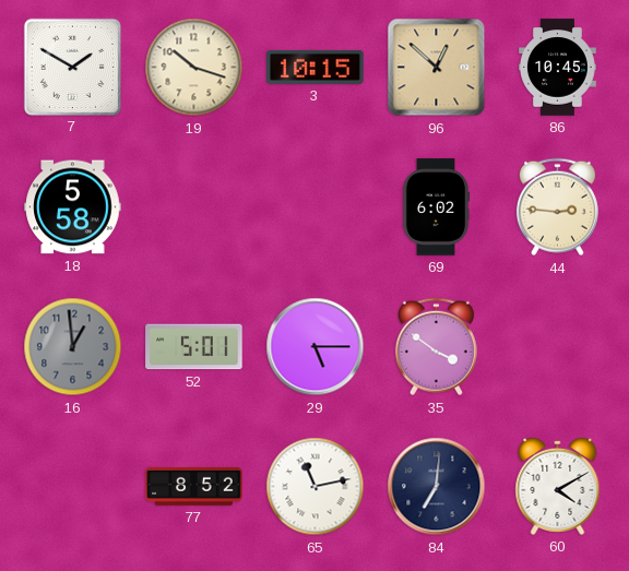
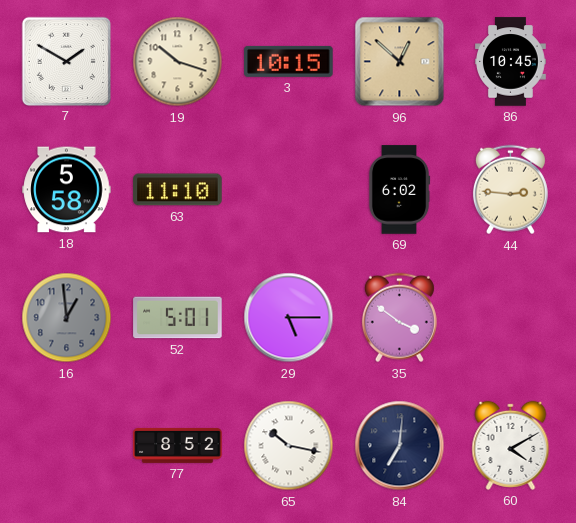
63: none -> 11:10 (178, 190)
65: 11:13 -> 10:17 (289, 446)
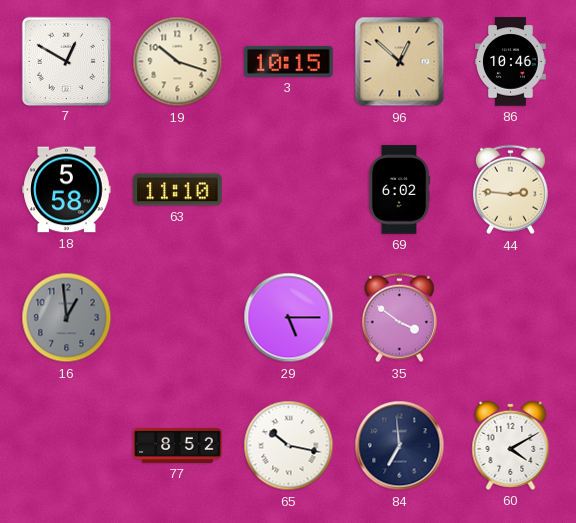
7: 1:50 -> 12:50 (66, 61)
86: 10:45 -> 10:46 (511, 62)
52: 5:01 -> none (178, 318)
84: 7:01 -> 6:59 (400, 446)
